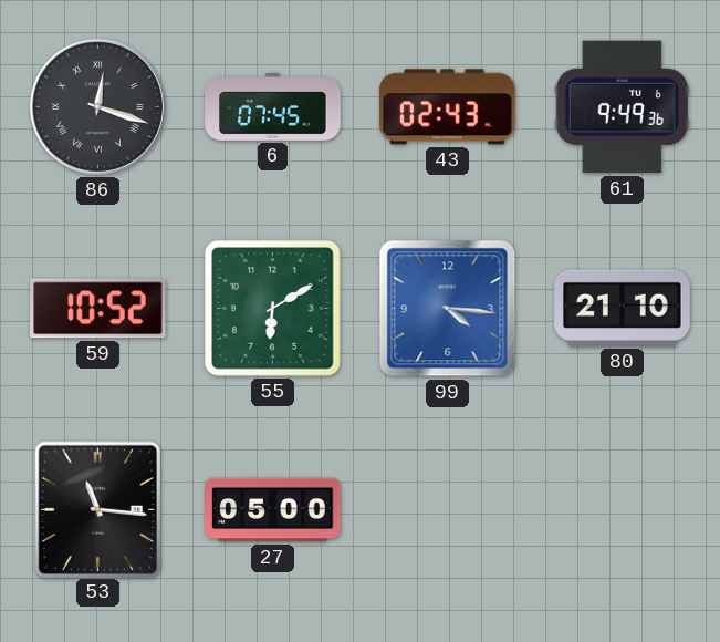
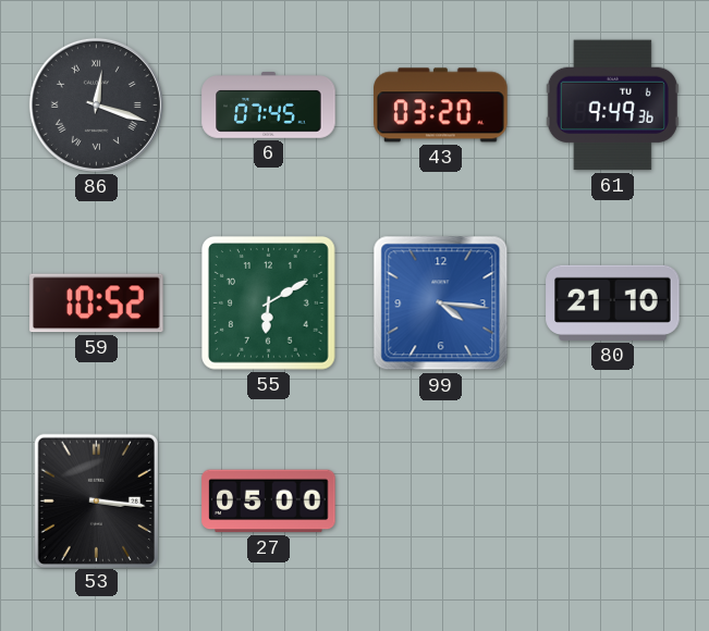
43: 02:43 -> 03:20 (441, 106)
53: 11:16 -> 3:16 (96, 500)
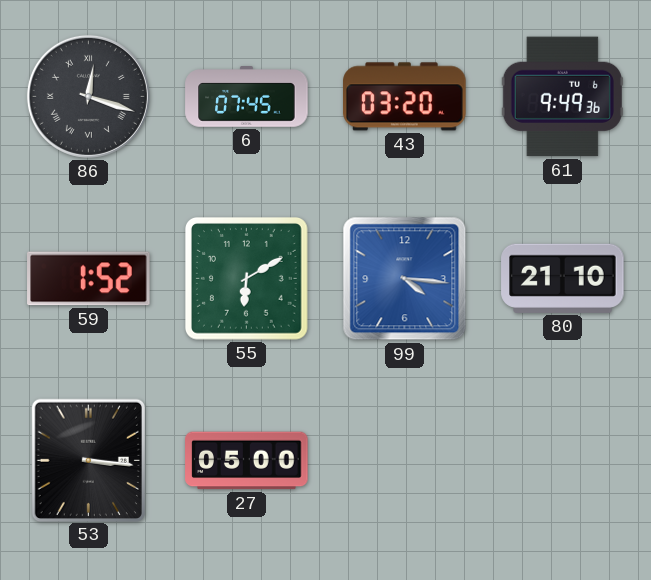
59: 10:52 -> 1:52 (89, 279)
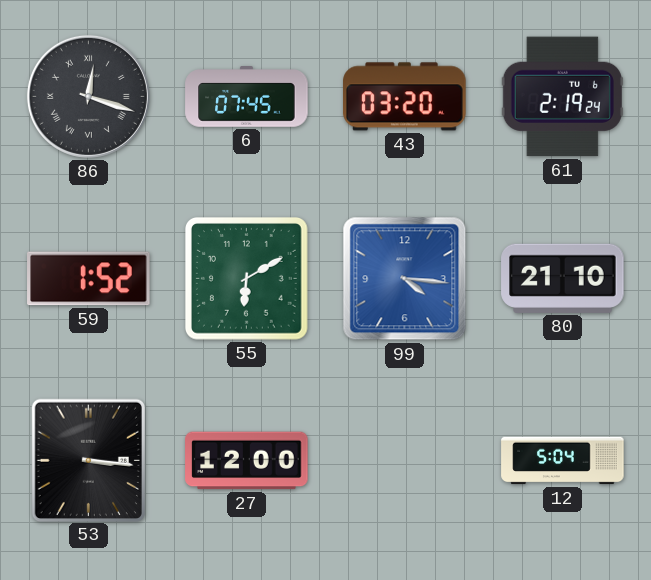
61: 9:49 -> 2:19 (562, 97)
27: 05:00 -> 12:00 (247, 461)
12: none -> 5:04 (563, 461)
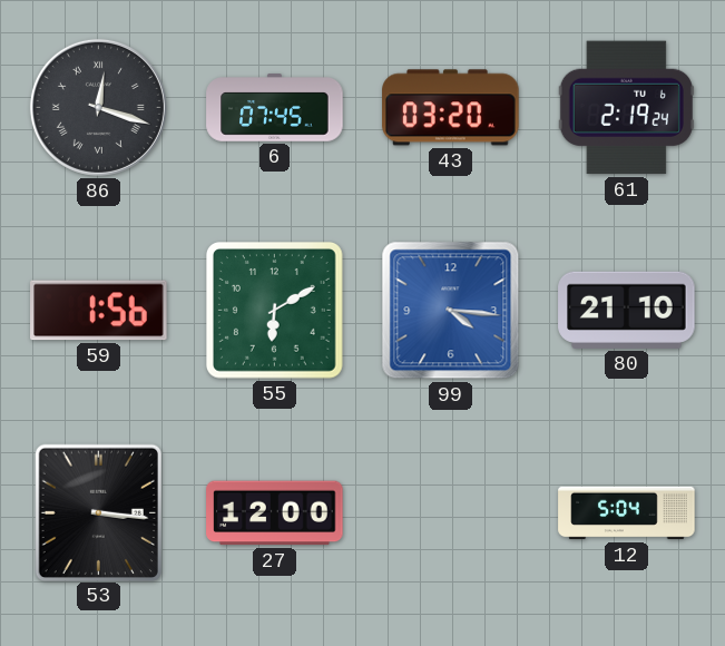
59: 1:52 -> 1:56 (99, 311)
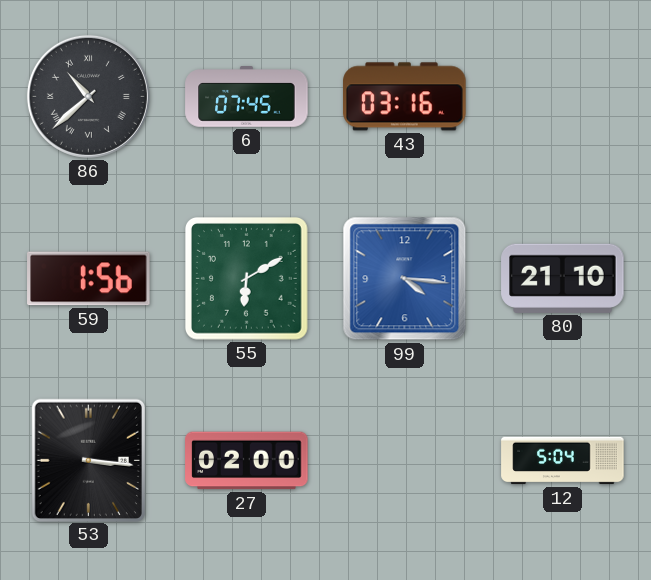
86: 12:18 -> 10:38 (88, 96)
43: 03:20 -> 03:16 (405, 97)
61: 2:19 -> none (626, 108)
27: 12:00 -> 02:00 (247, 461)
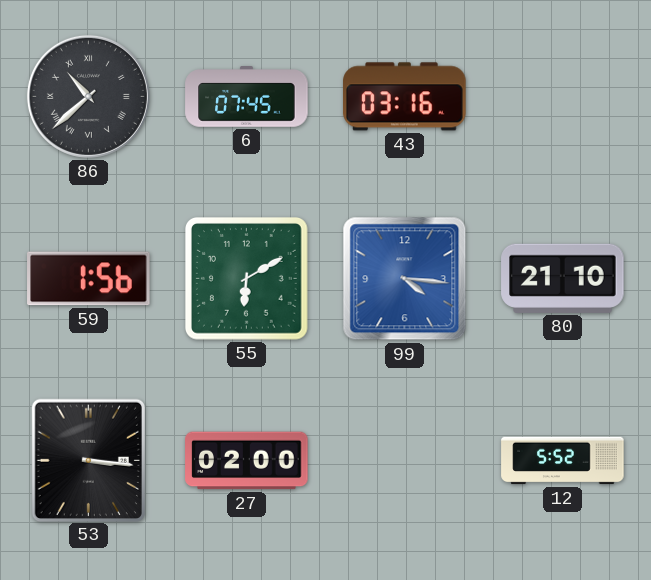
12: 5:04 -> 5:52 (563, 461)
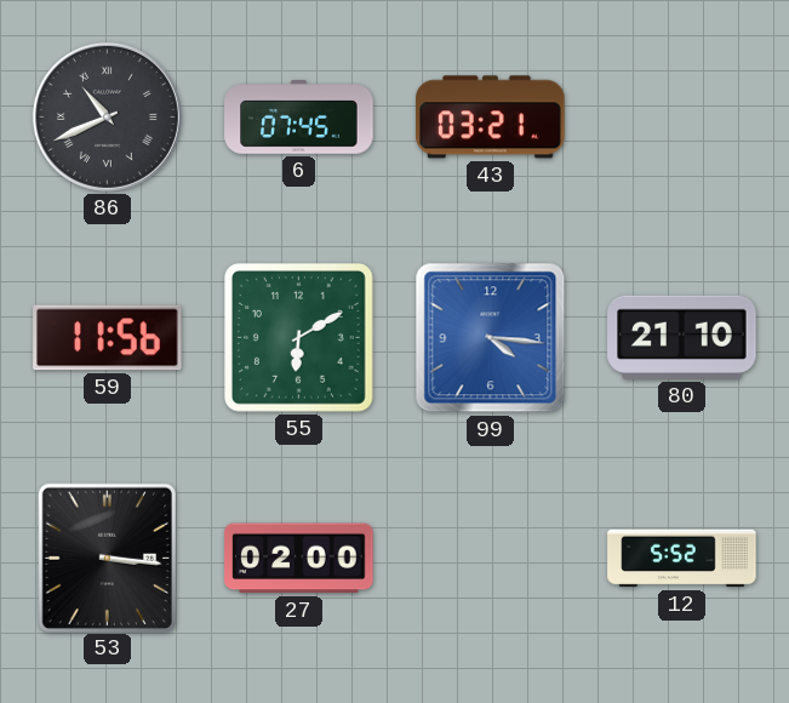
86: 10:38 -> 10:41 (107, 116)
43: 03:16 -> 03:21 (491, 118)
59: 1:56 -> 11:56 (108, 338)
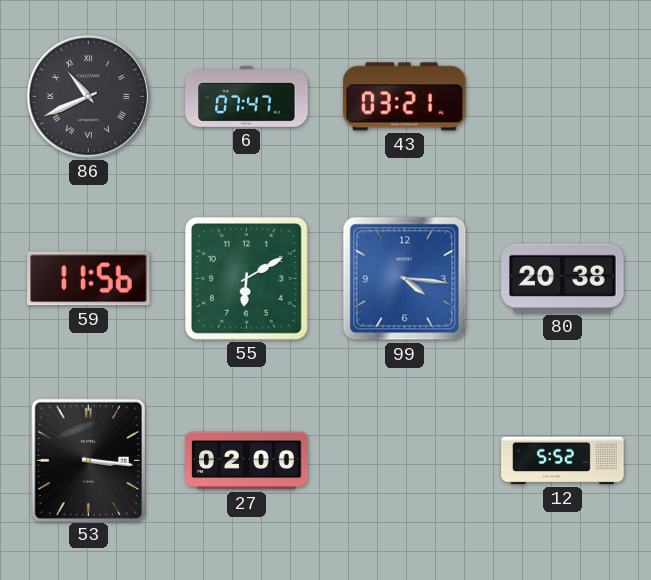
6: 07:45 -> 07:47 (247, 97)
80: 21:10 -> 20:38 (563, 278)
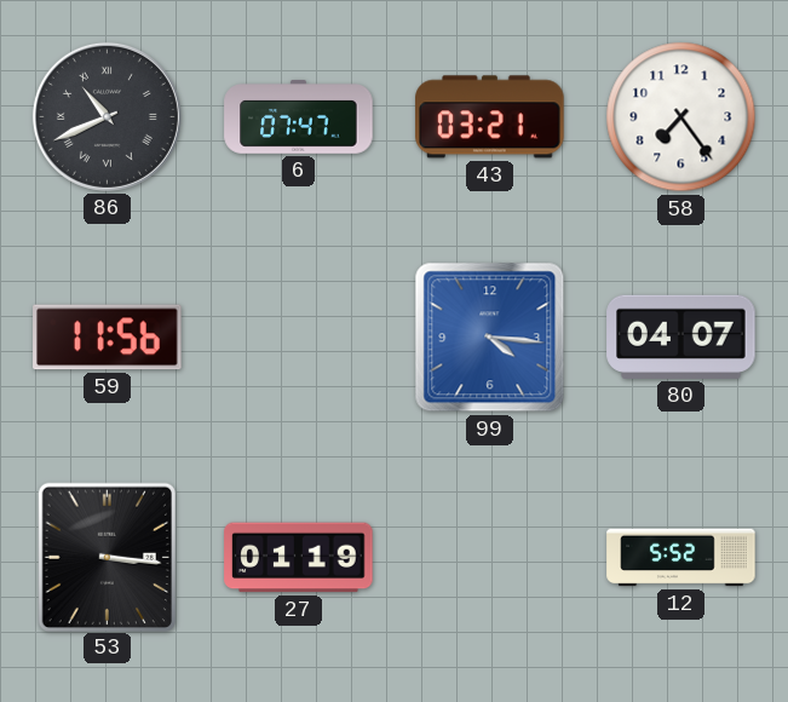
58: none -> 7:24 (681, 117)
55: 6:10 -> none (247, 279)
80: 20:38 -> 04:07 (681, 336)
27: 02:00 -> 01:19 (299, 558)
